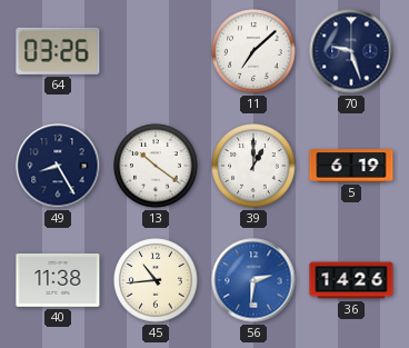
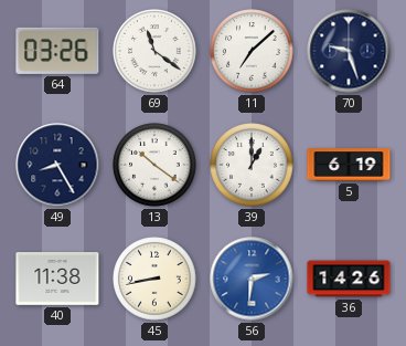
69: none -> 11:21 (154, 51)
45: 10:44 -> 8:43 (154, 279)
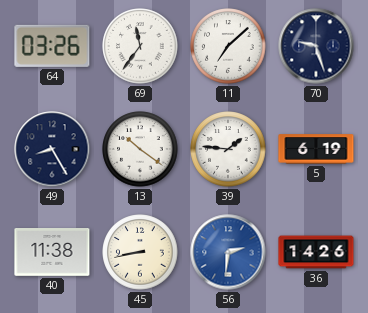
69: 11:21 -> 11:36 (140, 46)
39: 1:00 -> 1:46 (228, 149)
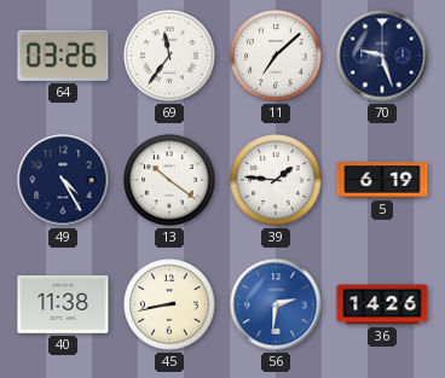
49: 8:25 -> 4:25 (63, 180)
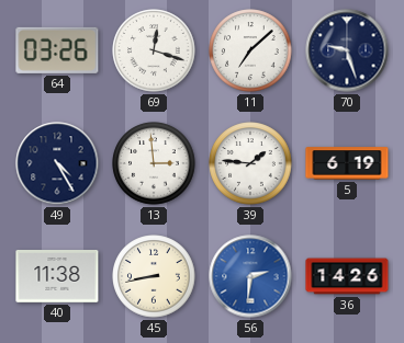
69: 11:36 -> 12:18 (154, 50)
13: 10:21 -> 2:59 (154, 163)
